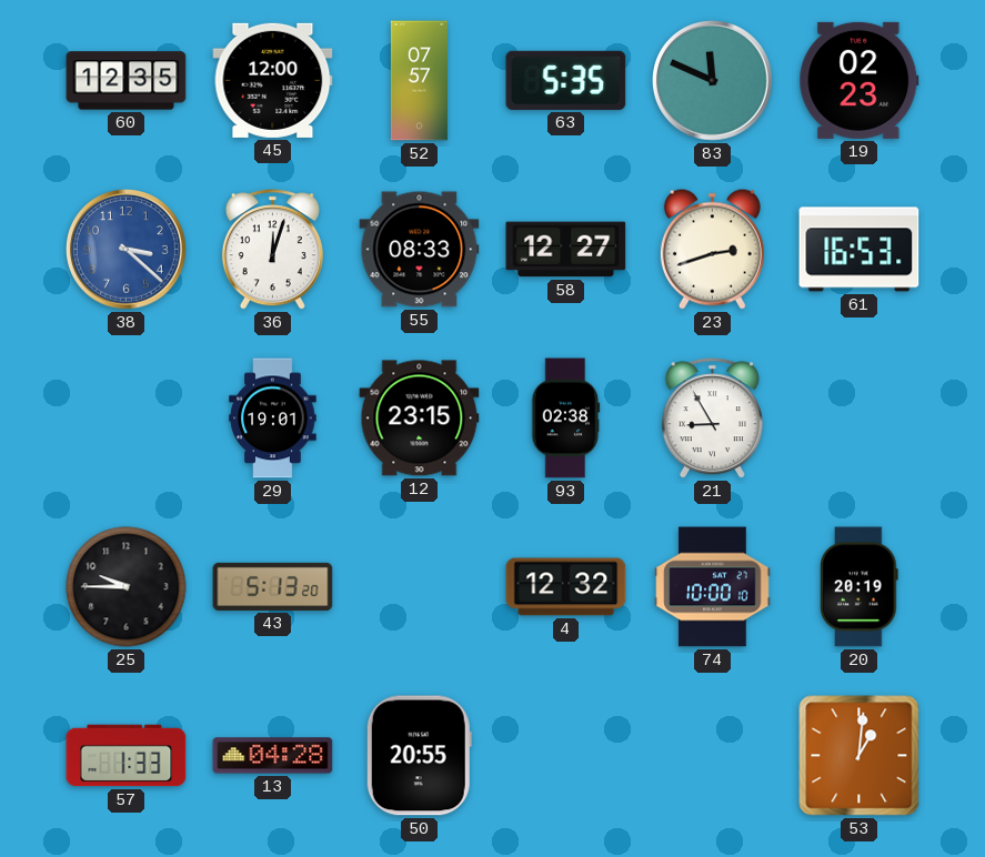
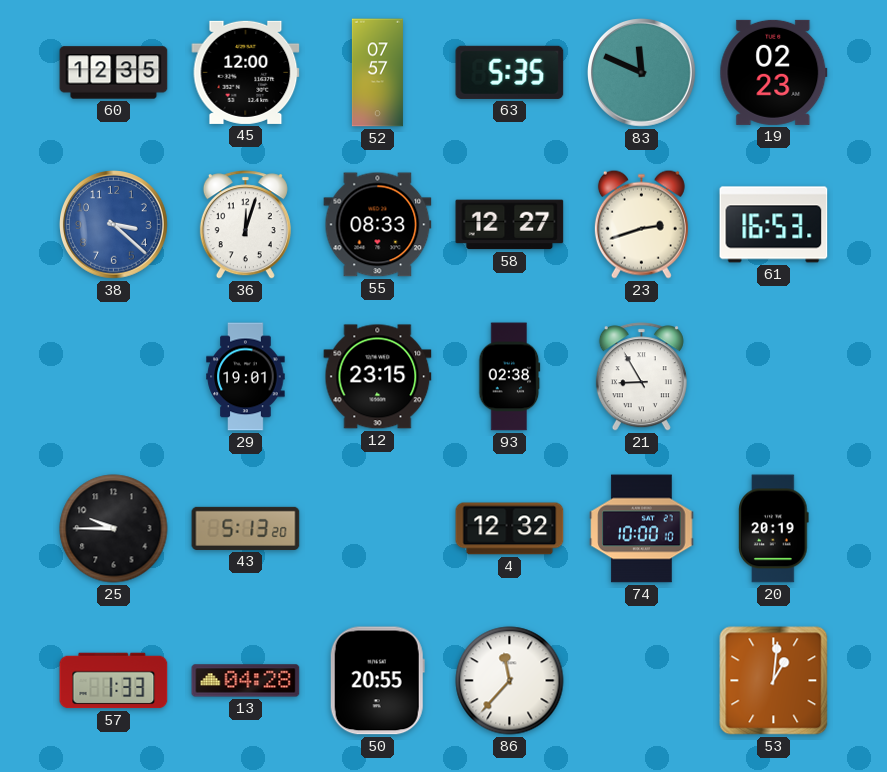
86: none -> 11:37 (510, 681)
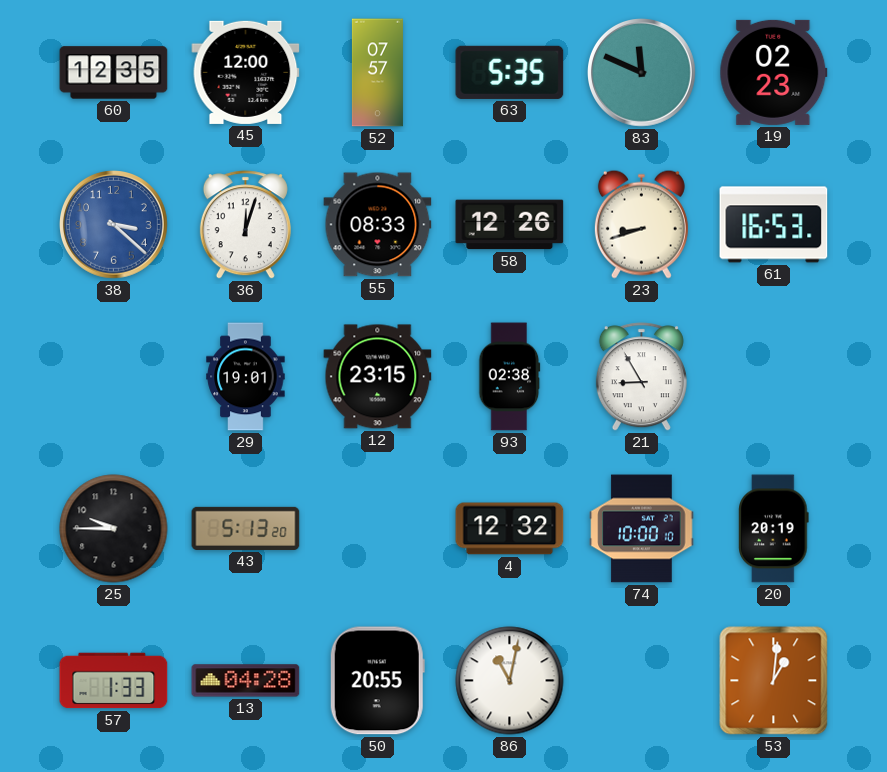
58: 12:27 -> 12:26 (510, 225)
23: 2:42 -> 8:42 (641, 224)
86: 11:37 -> 11:02 (510, 681)
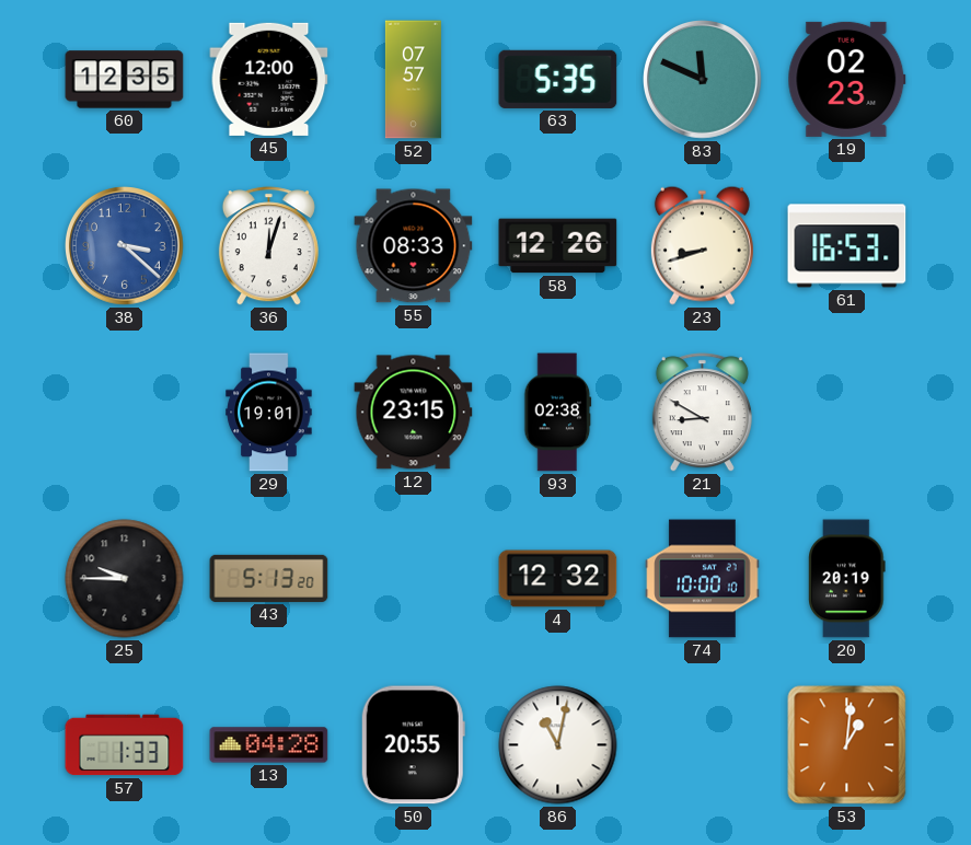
21: 8:55 -> 8:50 (702, 413)
